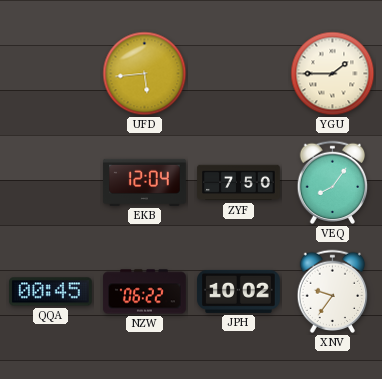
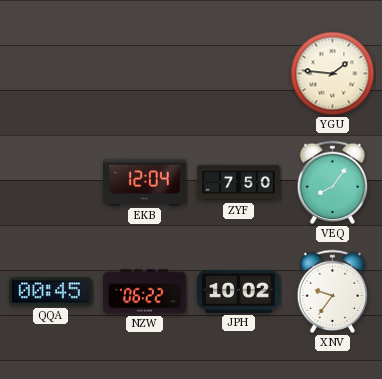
UFD: 5:44 -> none (145, 74)
YGU: 1:45 -> 1:46 (333, 74)
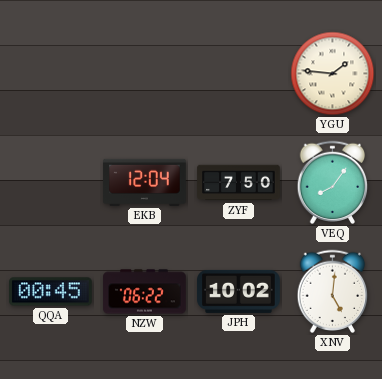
XNV: 9:36 -> 5:01 (333, 292)
